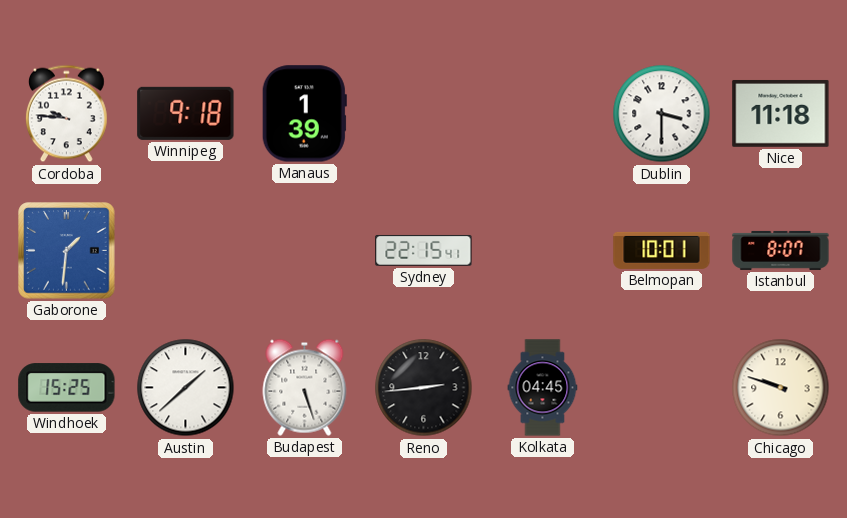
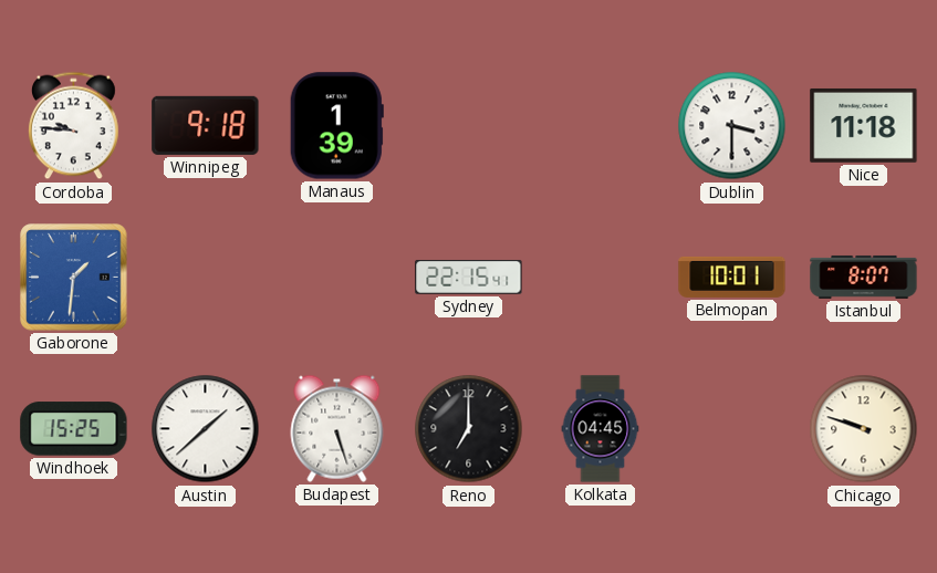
Reno: 2:44 -> 7:00 (469, 429)
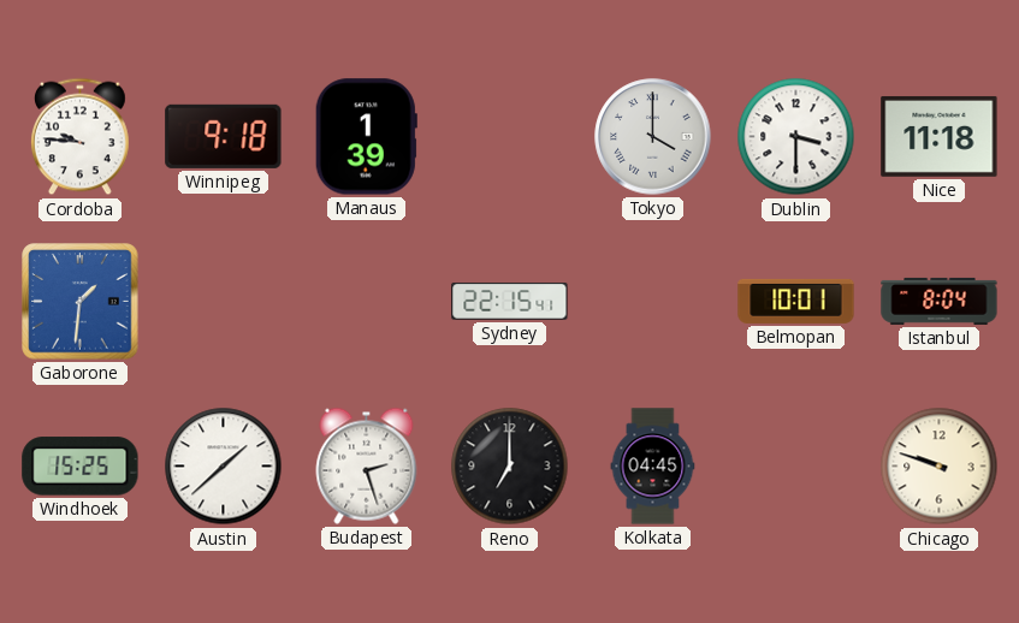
Tokyo: none -> 4:00 (653, 137)
Istanbul: 8:07 -> 8:04 (940, 301)
Budapest: 5:27 -> 2:27 (367, 465)
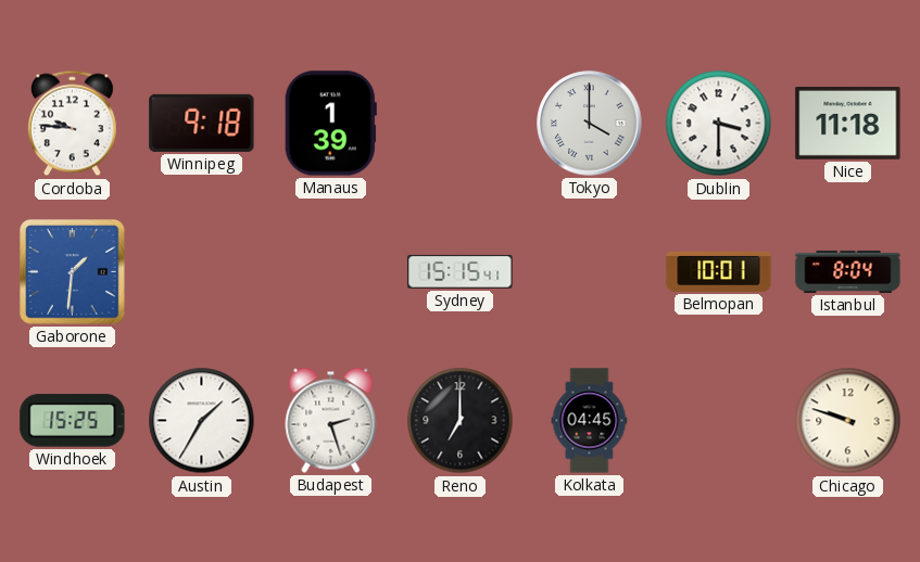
Sydney: 22:15 -> 15:15 (461, 271)
Austin: 1:38 -> 1:35 (202, 421)
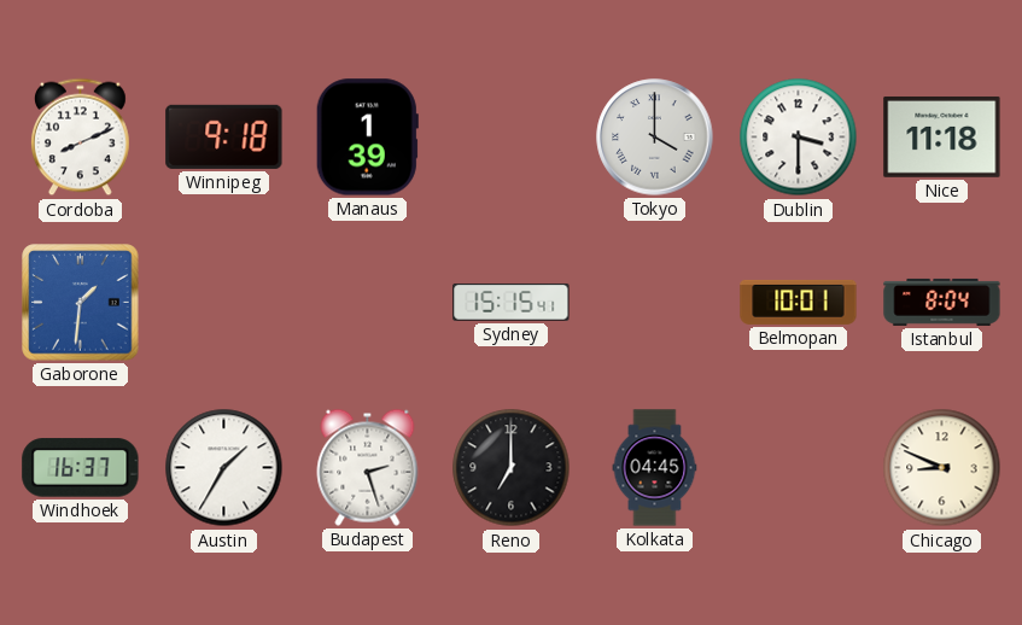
Cordoba: 9:46 -> 8:11 (80, 138)
Windhoek: 15:25 -> 16:37 (81, 468)
Chicago: 9:48 -> 8:49 (942, 468)
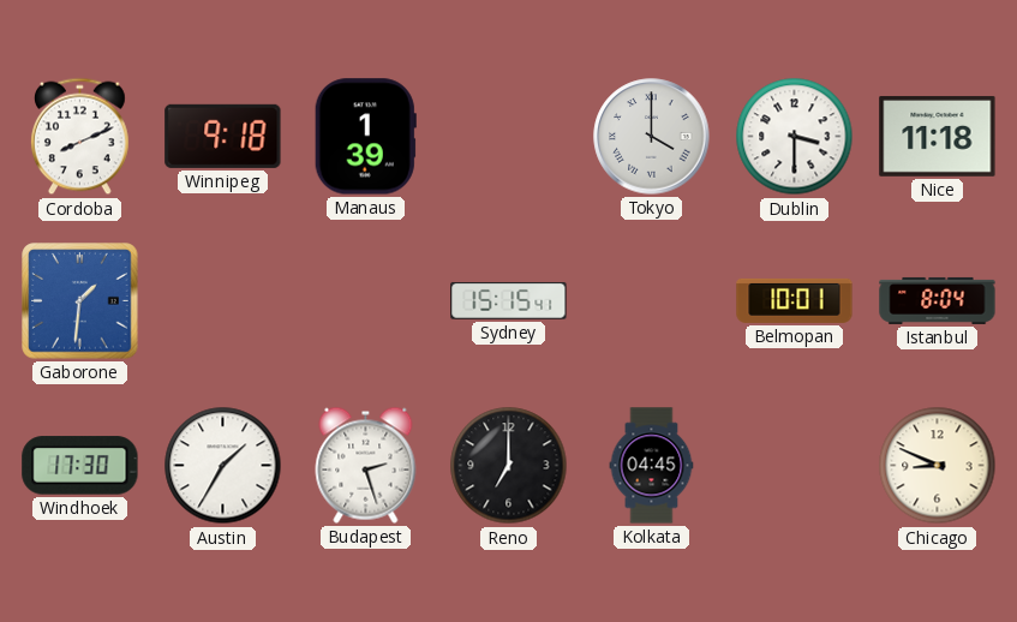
Windhoek: 16:37 -> 17:30 (80, 466)
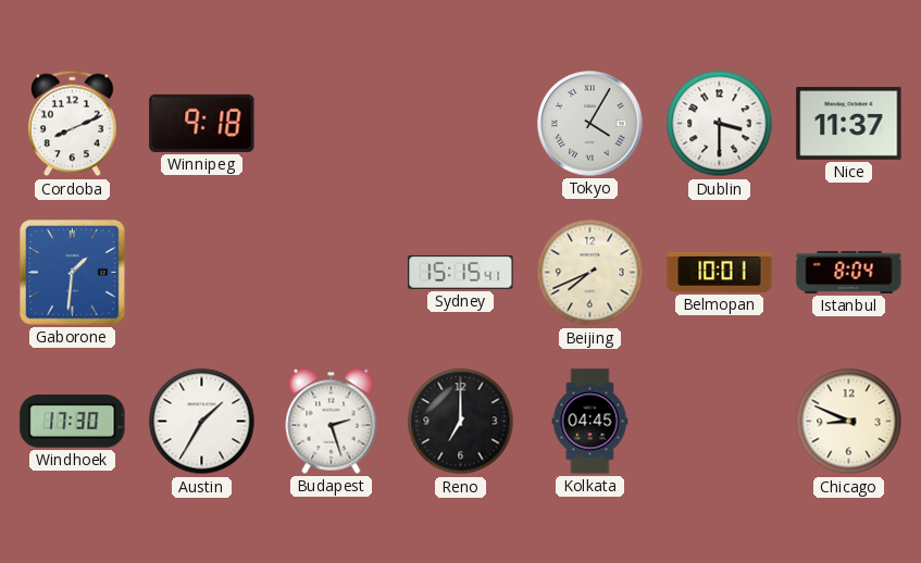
Manaus: 1:39 -> none (365, 137)
Tokyo: 4:00 -> 4:05 (590, 124)
Nice: 11:18 -> 11:37 (849, 123)
Beijing: none -> 7:41 (590, 273)
